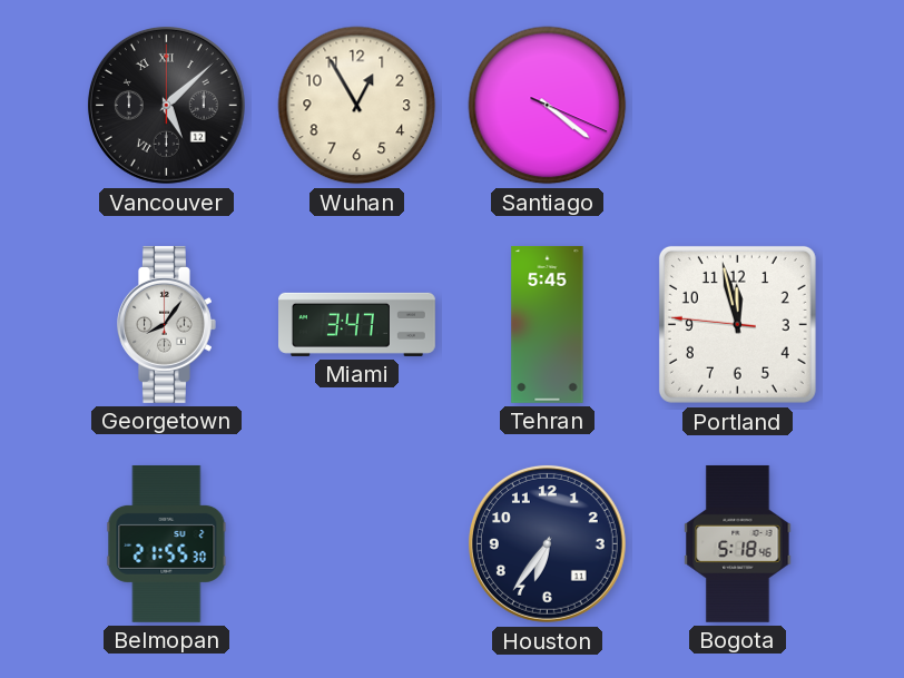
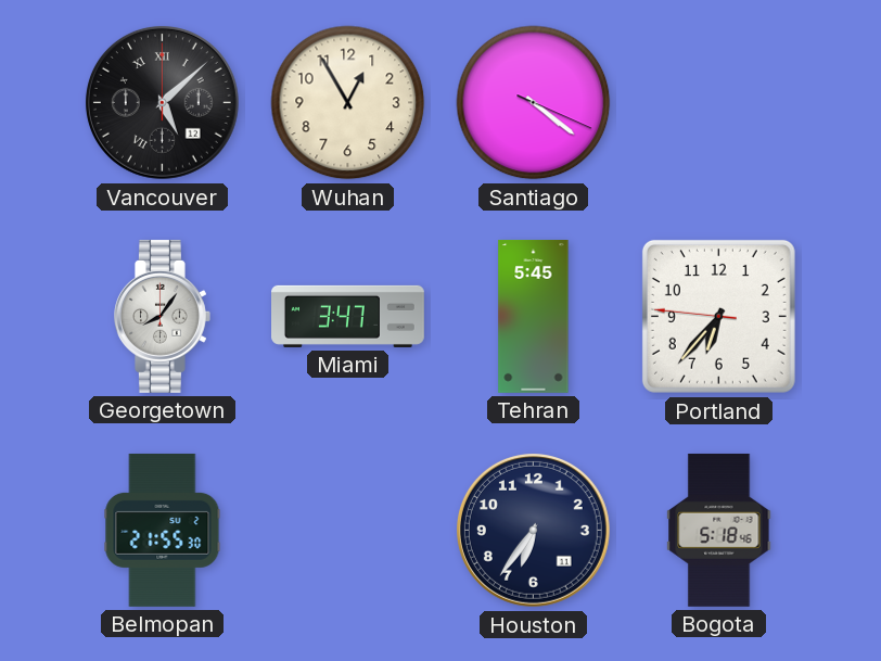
Portland: 11:57 -> 6:36 (718, 316)
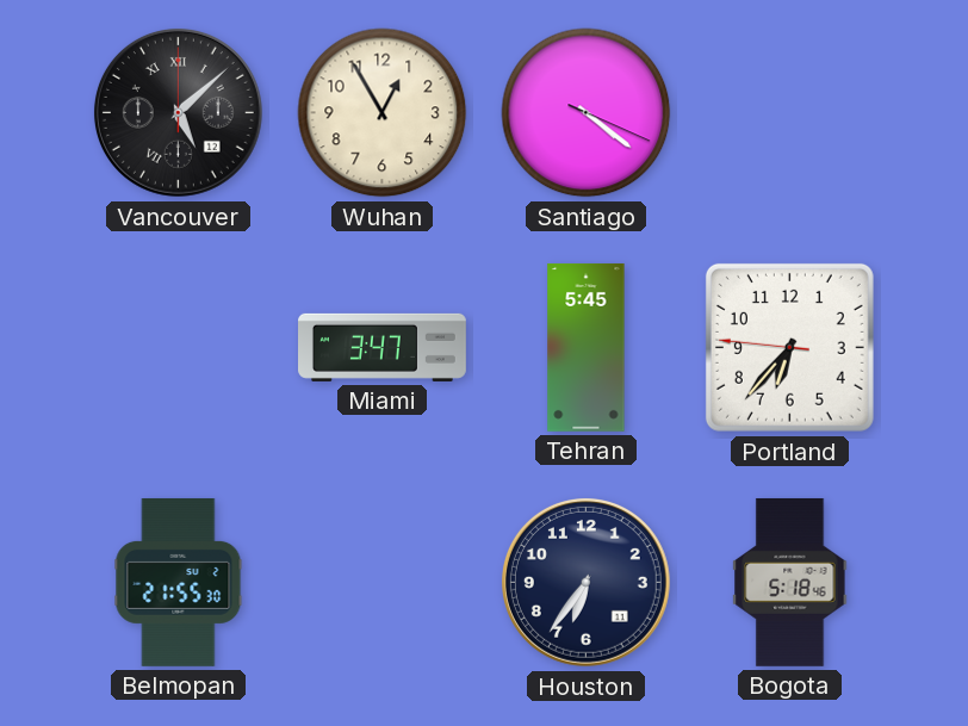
Georgetown: 8:06 -> none (163, 316)
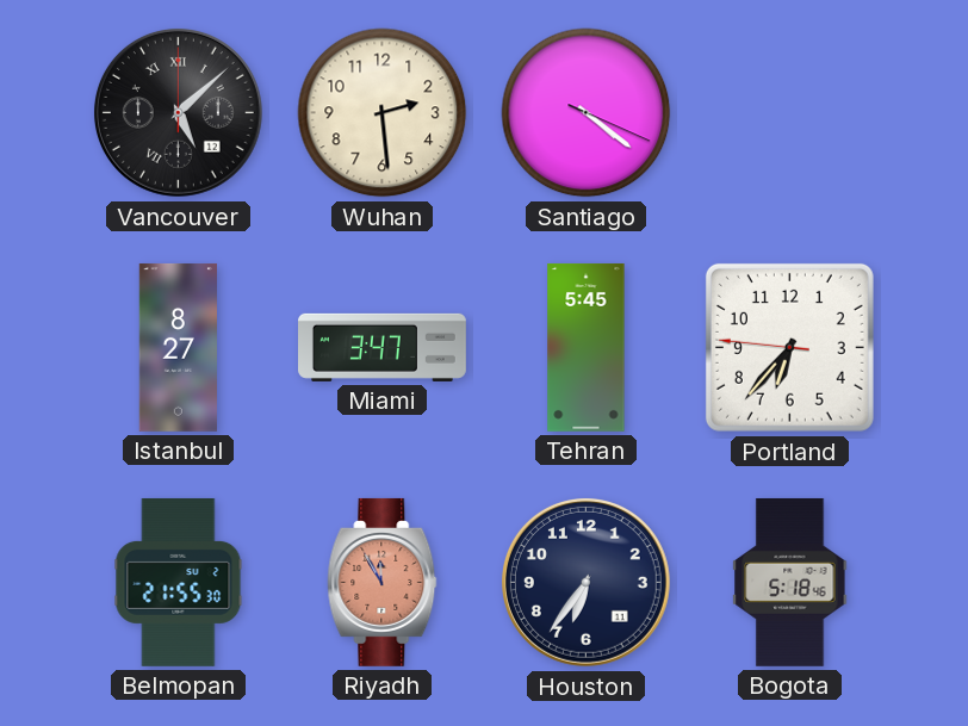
Wuhan: 12:55 -> 2:29 (383, 113)
Istanbul: none -> 8:27 (178, 347)
Riyadh: none -> 11:55 (383, 582)
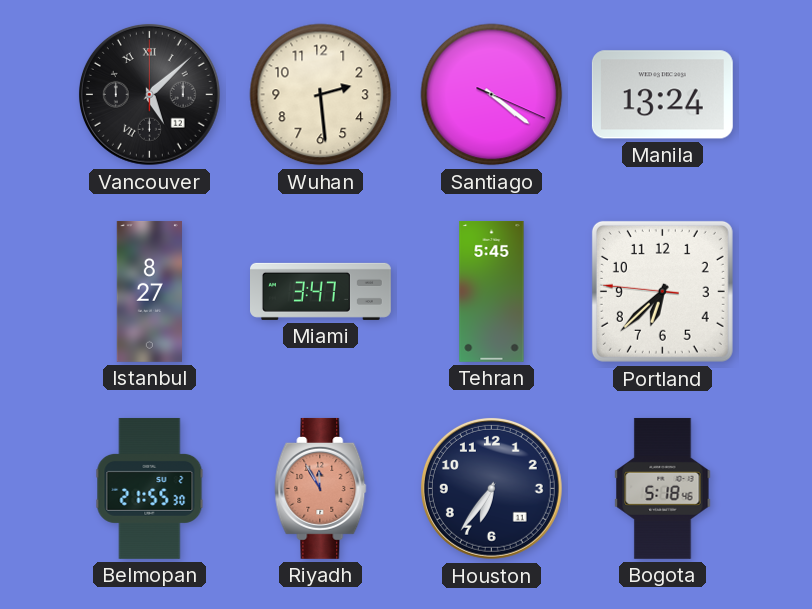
Manila: none -> 13:24 (662, 95)
Portland: 6:36 -> 6:37 (662, 291)
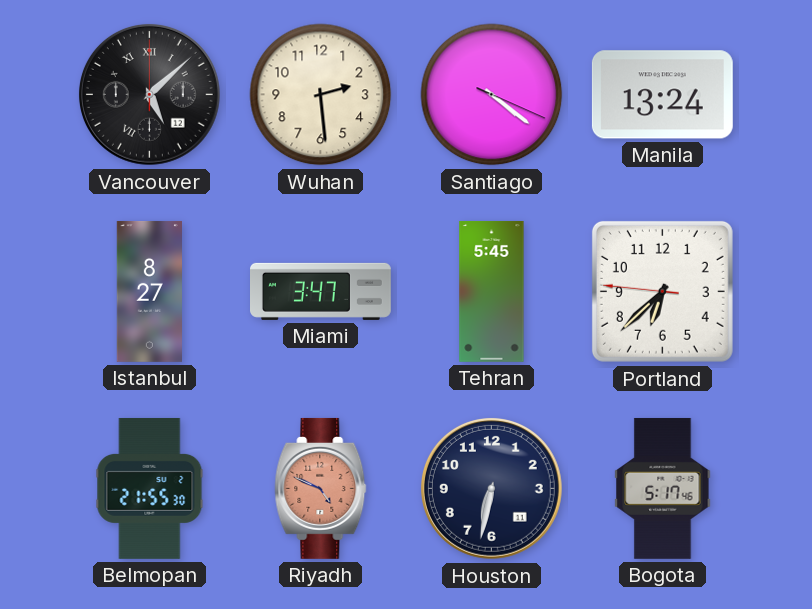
Riyadh: 11:55 -> 4:49 (321, 488)
Houston: 6:36 -> 6:32 (491, 488)
Bogota: 5:18 -> 5:17 (663, 488)
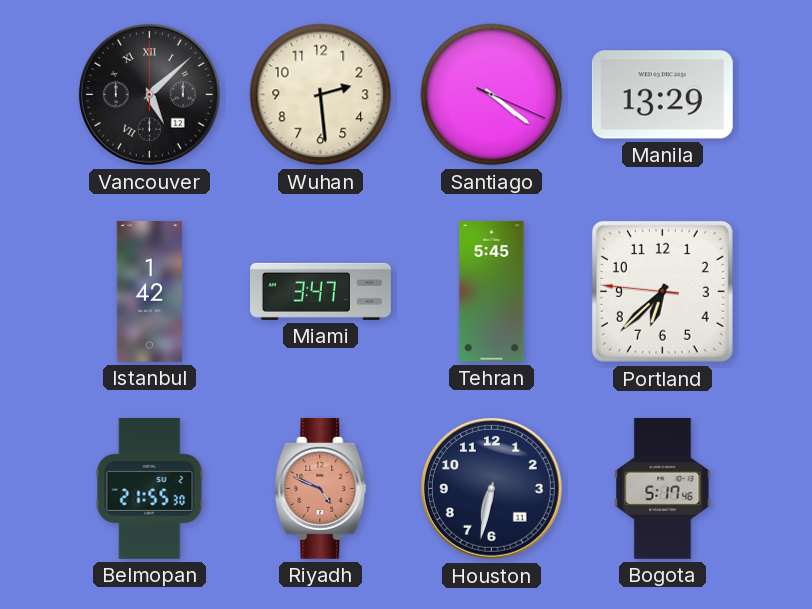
Manila: 13:24 -> 13:29 (662, 95)
Istanbul: 8:27 -> 1:42 (149, 291)
